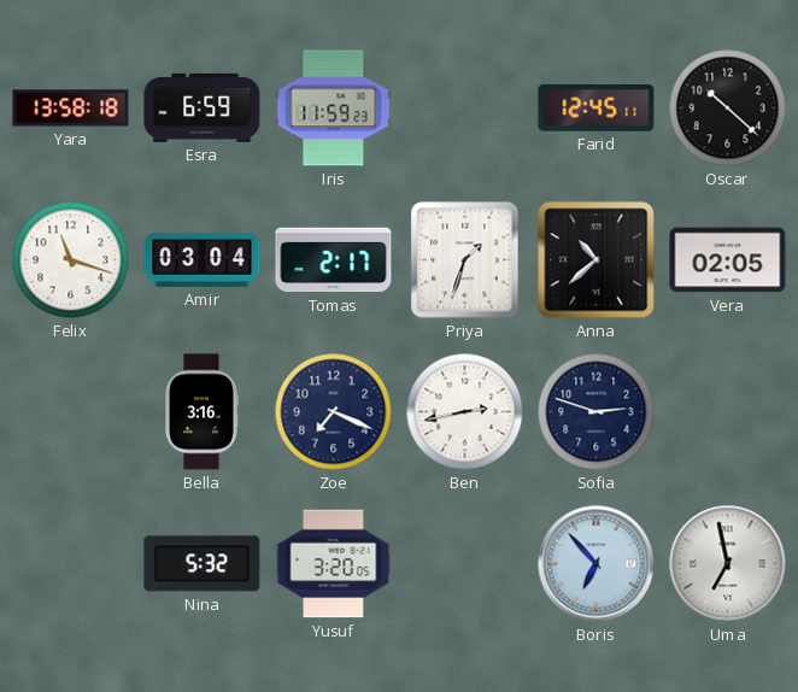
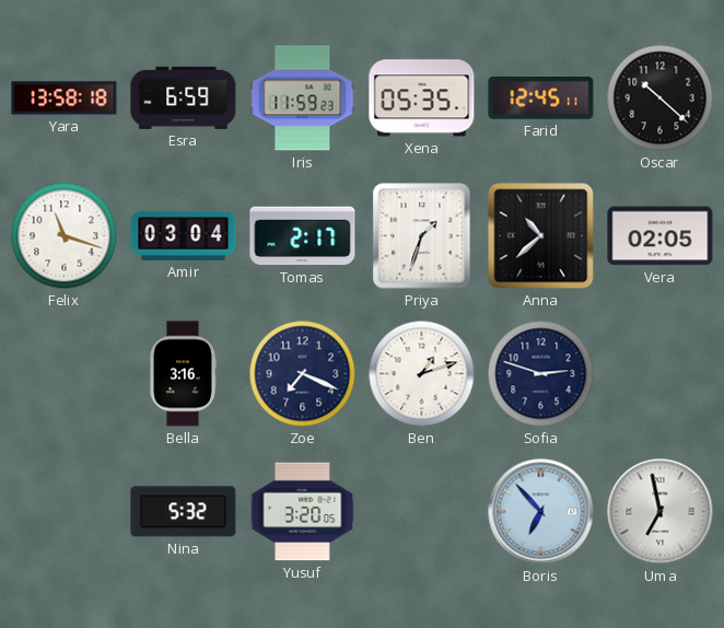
Xena: none -> 05:35 (422, 98)
Ben: 2:43 -> 1:12 (422, 374)
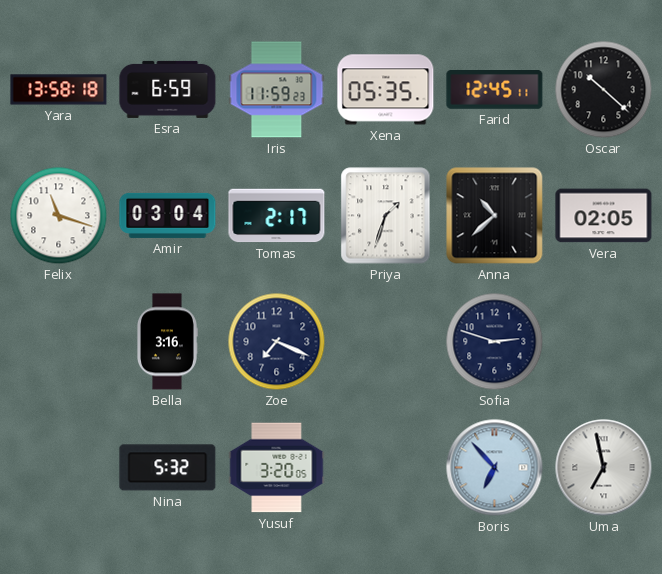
Ben: 1:12 -> none (422, 374)
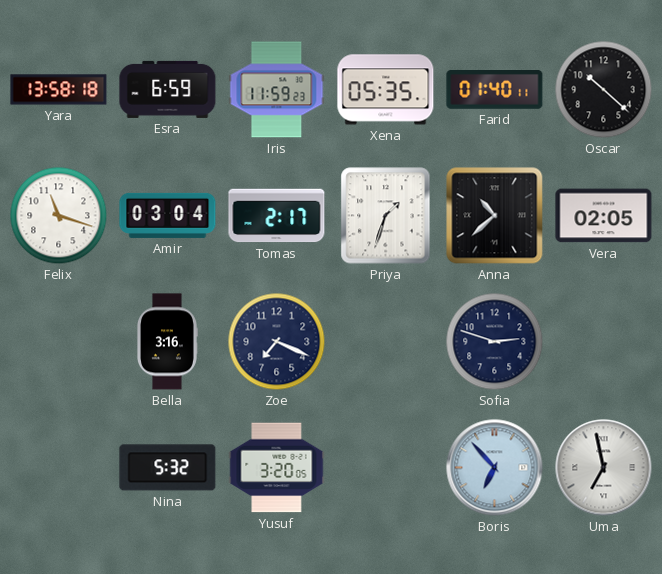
Farid: 12:45 -> 01:40 (495, 90)
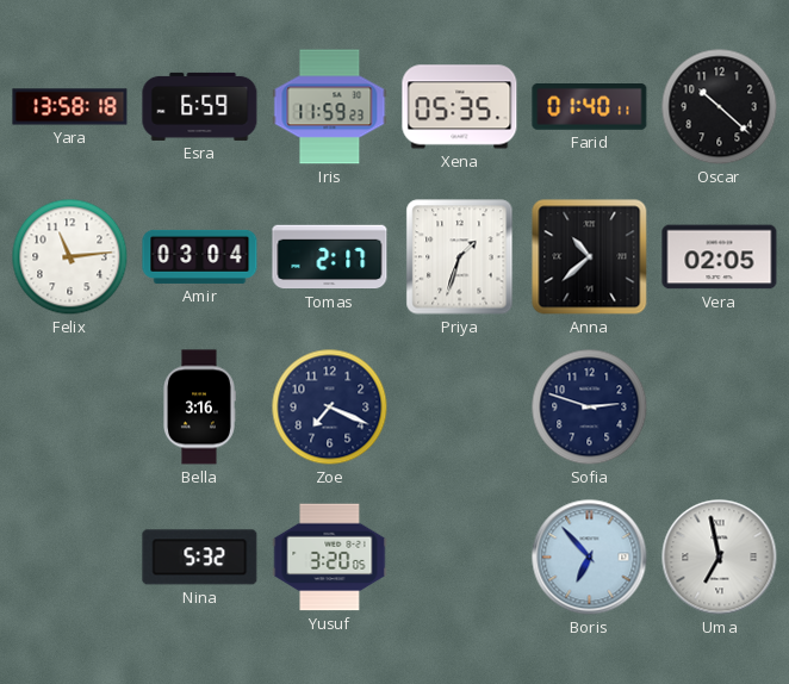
Felix: 11:18 -> 11:14 (70, 257)
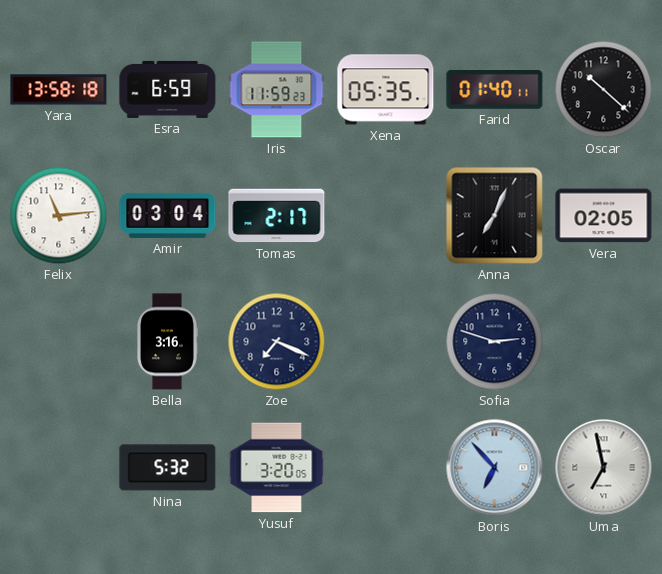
Priya: 1:33 -> none (460, 257)
Anna: 10:38 -> 7:04 (495, 216)
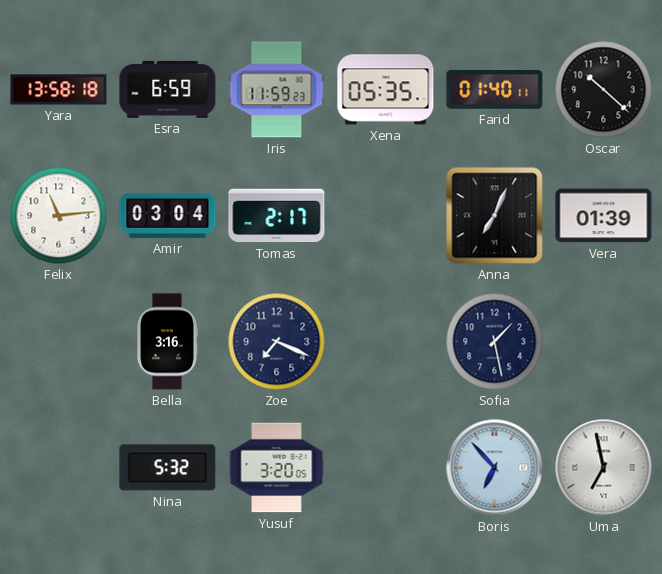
Vera: 02:05 -> 01:39 (604, 216)
Sofia: 2:48 -> 1:28 (495, 342)
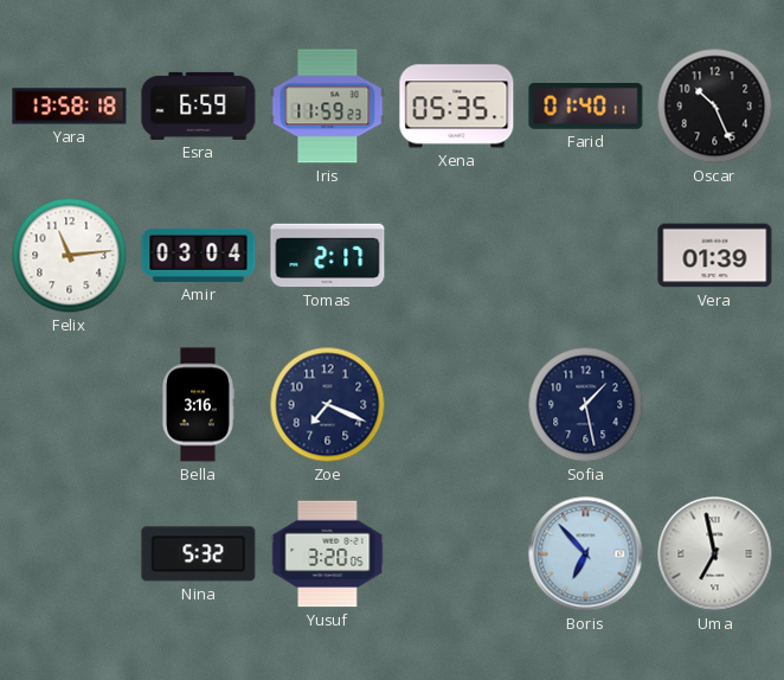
Oscar: 10:22 -> 10:26 (715, 107)
Anna: 7:04 -> none (495, 216)
